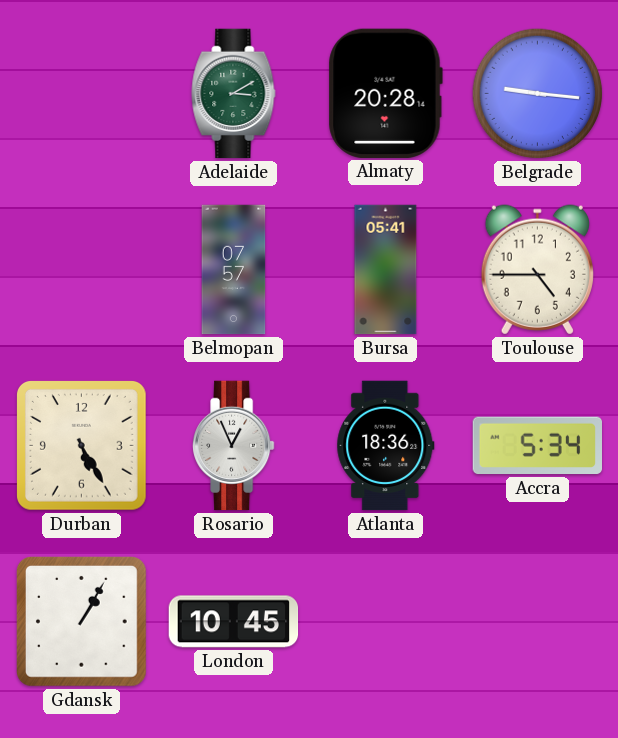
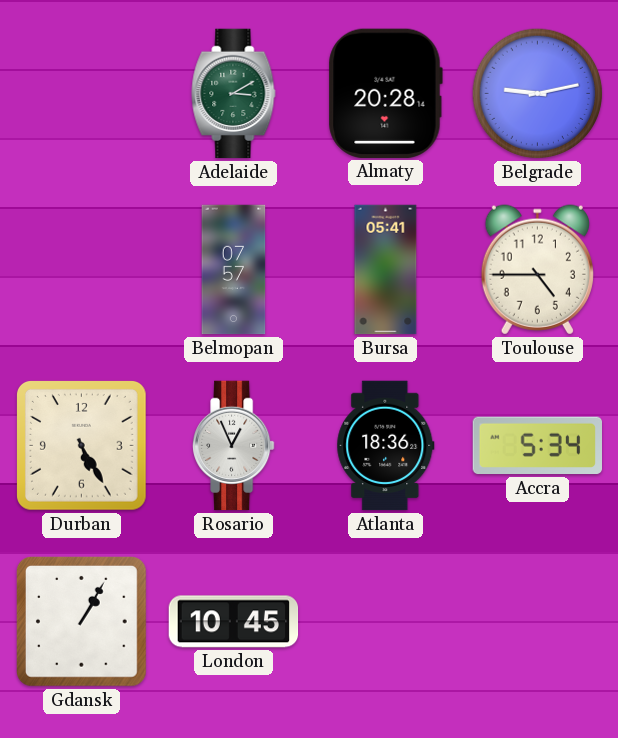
Belgrade: 9:16 -> 9:13 (538, 94)
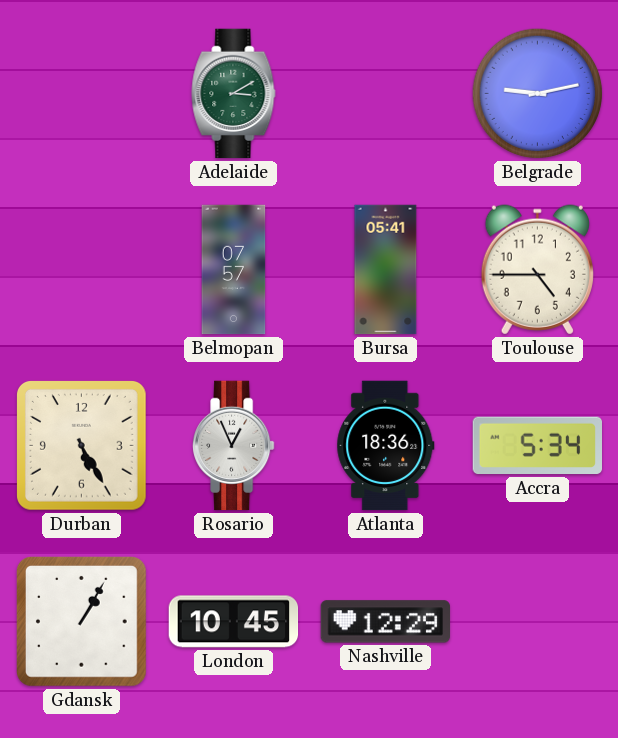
Almaty: 20:28 -> none (385, 93)
Nashville: none -> 12:29 (385, 622)
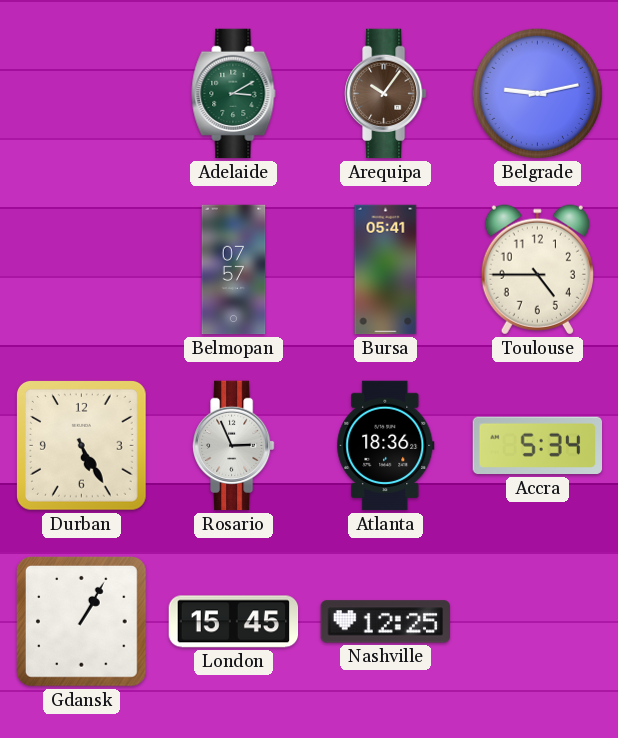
Arequipa: none -> 10:06 (386, 94)
Rosario: 12:56 -> 2:56 (234, 446)
London: 10:45 -> 15:45 (234, 622)
Nashville: 12:29 -> 12:25 (385, 622)
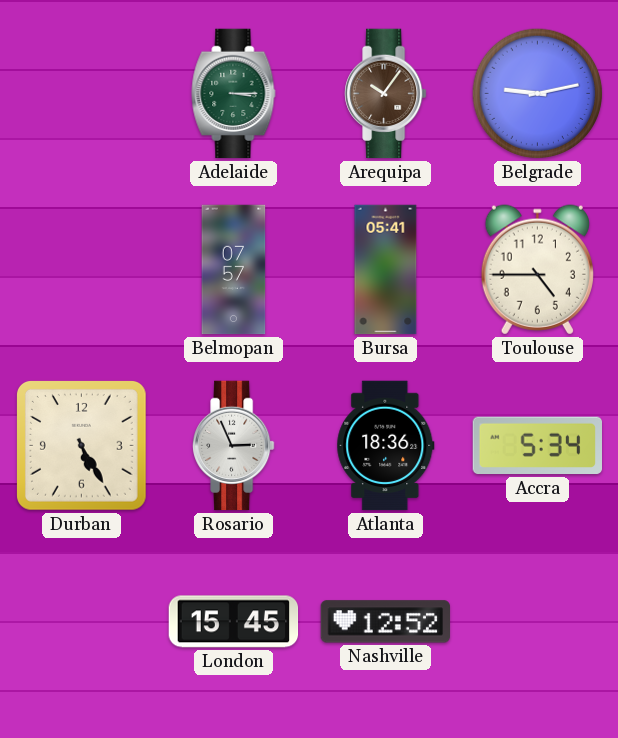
Adelaide: 3:10 -> 3:15 (234, 94)
Gdansk: 1:05 -> none (81, 621)
Nashville: 12:25 -> 12:52 (385, 622)
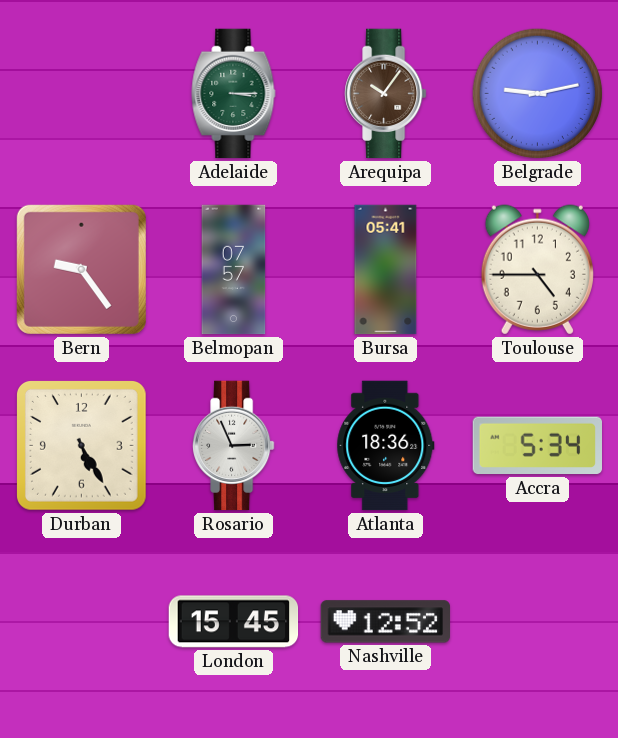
Bern: none -> 9:24 (81, 269)
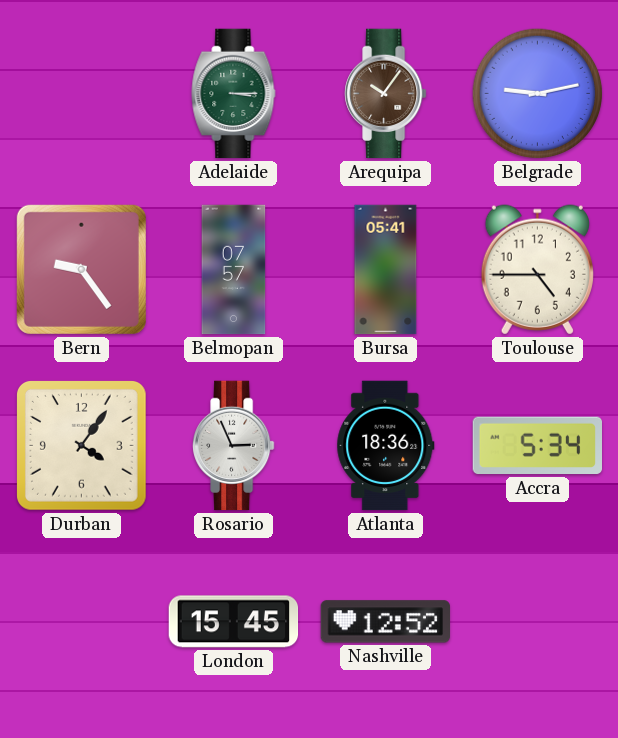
Durban: 5:25 -> 4:06 (81, 445)
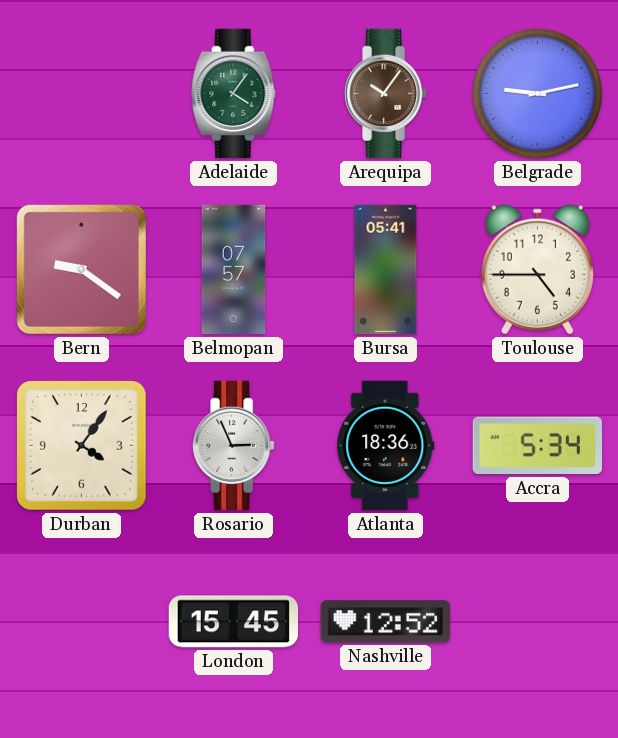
Adelaide: 3:15 -> 4:06 (234, 94)
Bern: 9:24 -> 9:21 (81, 269)
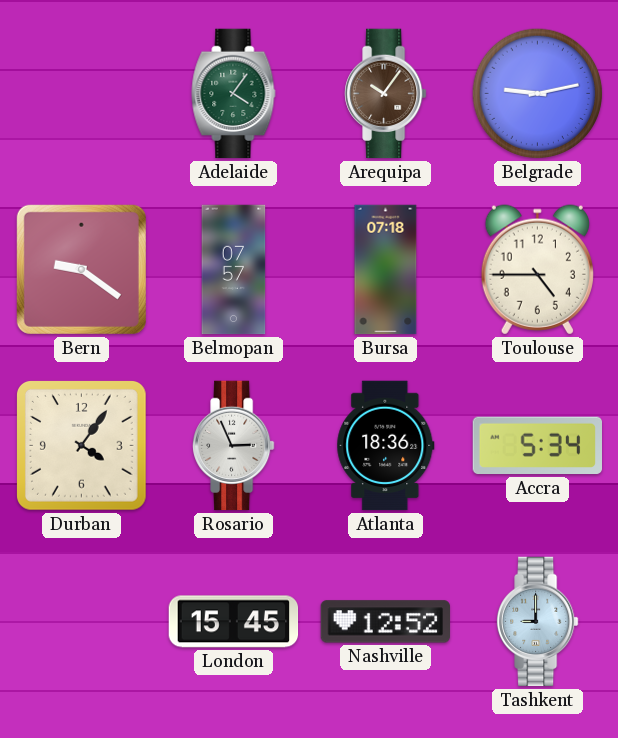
Bursa: 05:41 -> 07:18 (386, 270)
Tashkent: none -> 9:00 (538, 622)
